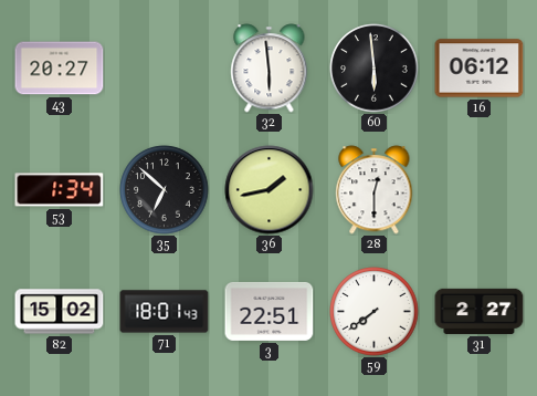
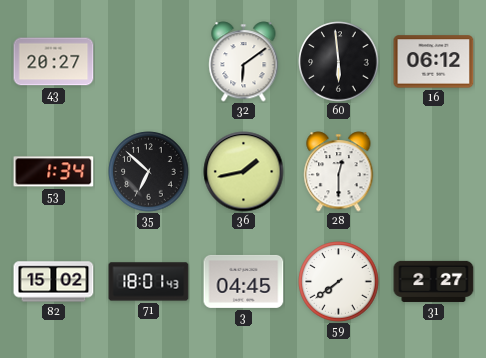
32: 5:59 -> 6:09 (244, 62)
3: 22:51 -> 04:45 (244, 281)
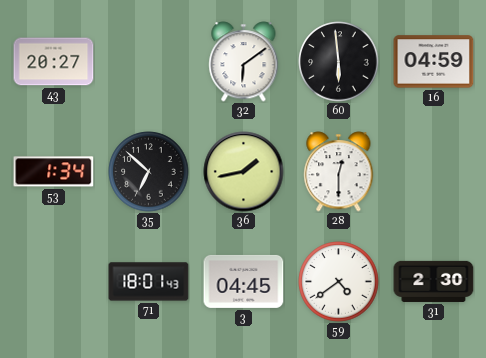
16: 06:12 -> 04:59 (434, 62)
82: 15:02 -> none (54, 282)
59: 7:39 -> 4:39 (339, 282)
31: 2:27 -> 2:30 (434, 281)
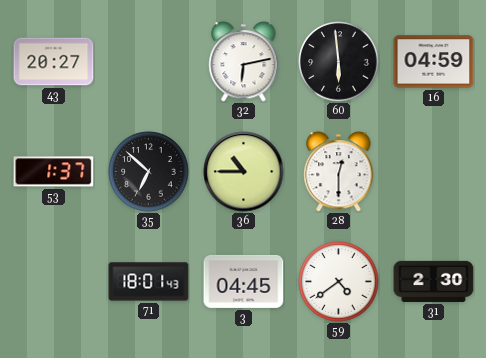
32: 6:09 -> 6:13 (244, 62)
53: 1:34 -> 1:37 (54, 172)
36: 1:43 -> 10:45 (244, 172)
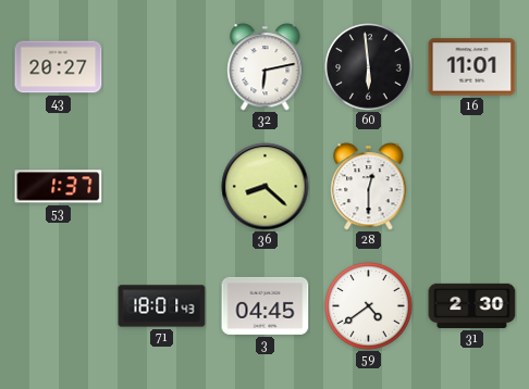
16: 04:59 -> 11:01 (472, 67)
35: 6:52 -> none (149, 172)
36: 10:45 -> 8:22 (266, 187)
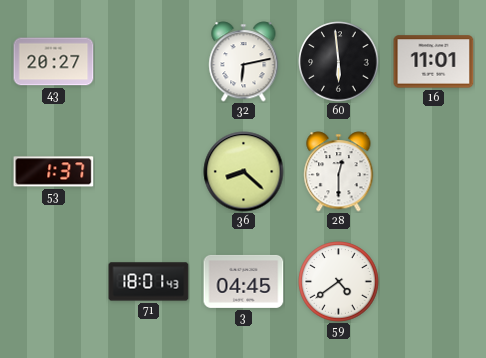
31: 2:30 -> none (472, 305)
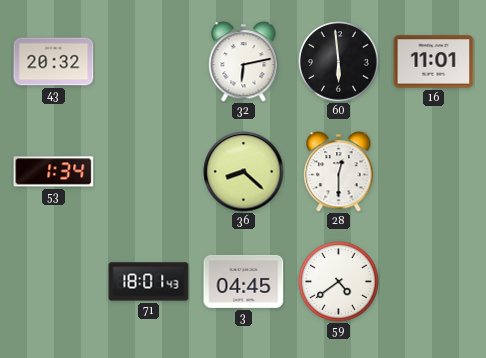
43: 20:27 -> 20:32 (54, 62)
53: 1:37 -> 1:34 (54, 172)
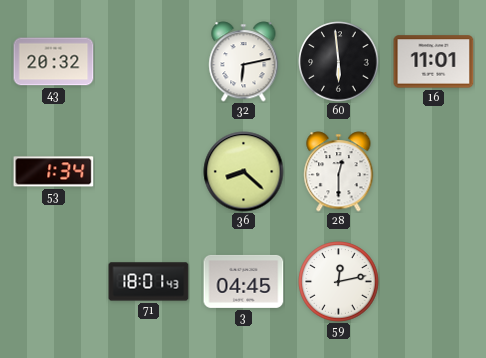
59: 4:39 -> 12:13 (339, 282)
